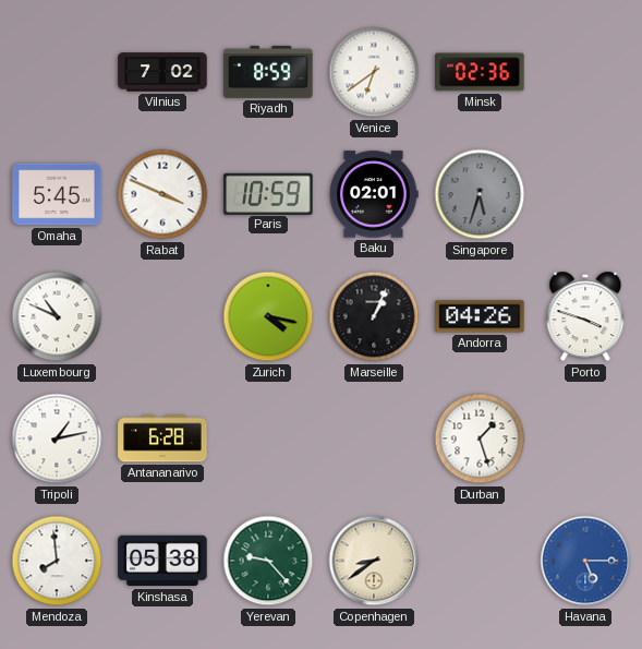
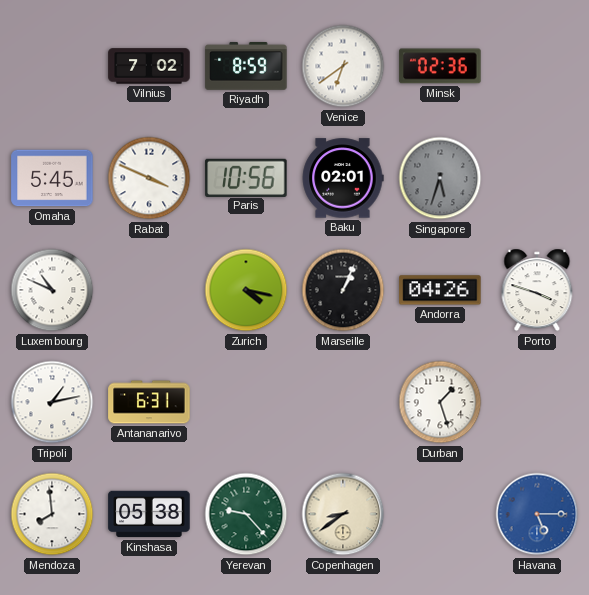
Paris: 10:59 -> 10:56 (246, 177)
Antananarivo: 6:28 -> 6:31 (149, 402)
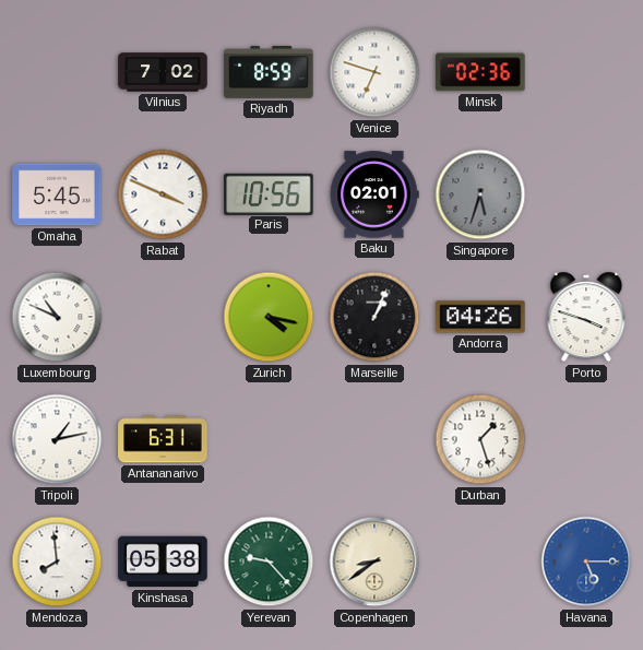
Venice: 6:39 -> 6:48 (374, 72)
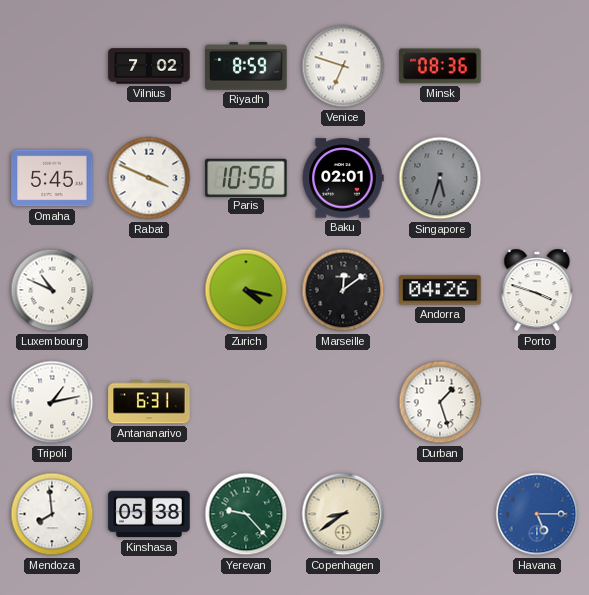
Minsk: 02:36 -> 08:36 (440, 66)
Marseille: 1:04 -> 12:09 (343, 290)
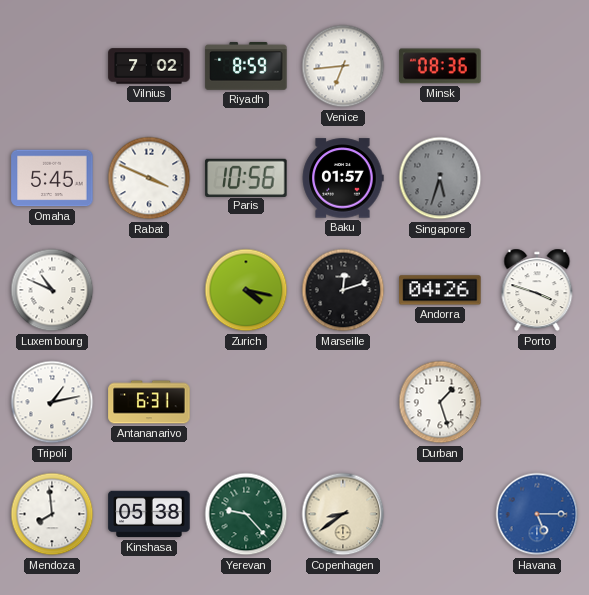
Venice: 6:48 -> 6:44 (343, 66)
Baku: 02:01 -> 01:57 (343, 178)
Marseille: 12:09 -> 12:12 (343, 290)
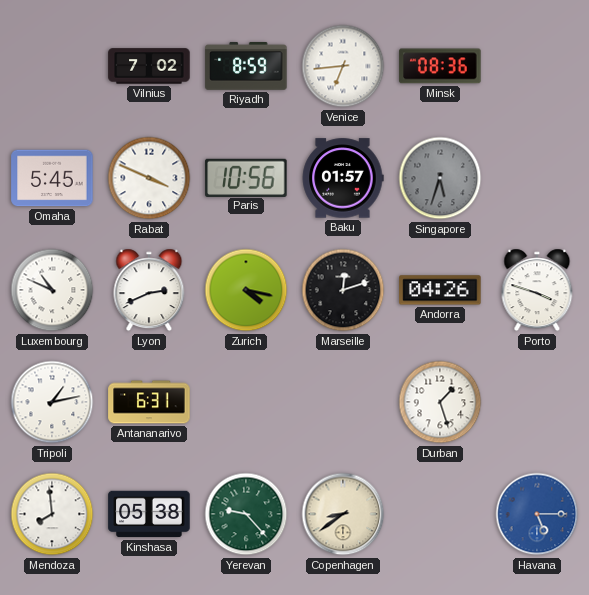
Lyon: none -> 2:41 (149, 290)
